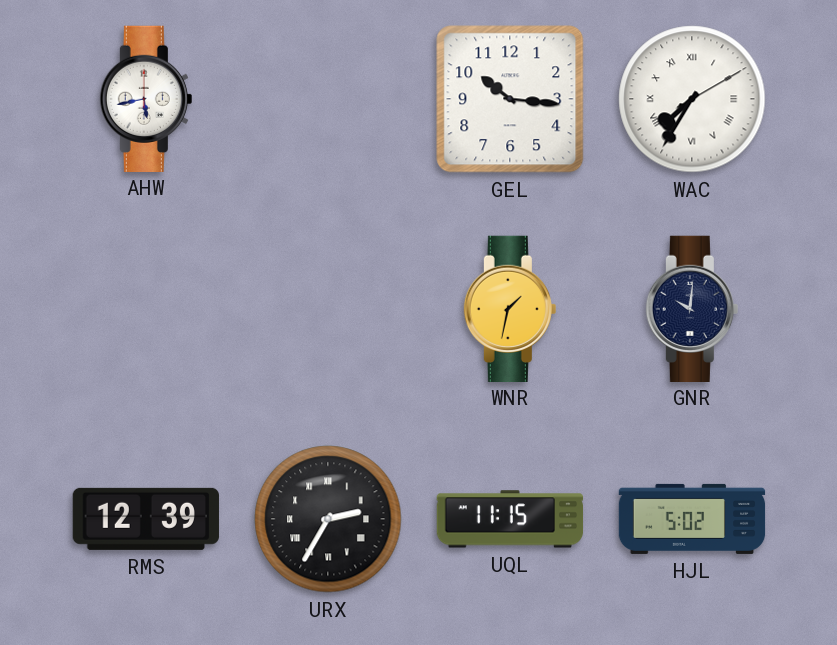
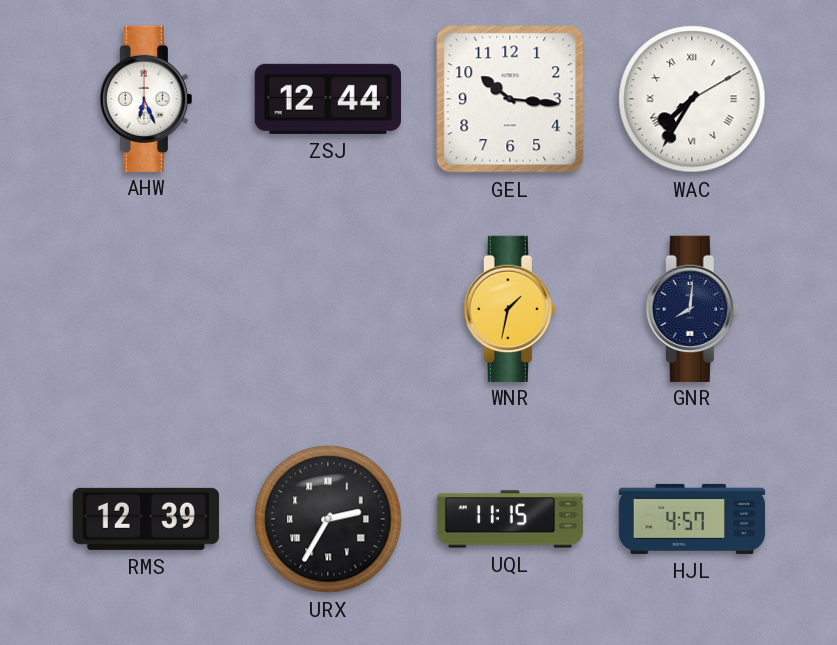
AHW: 5:43 -> 6:26 (146, 98)
ZSJ: none -> 12:44 (328, 99)
GNR: 10:01 -> 8:01 (692, 308)
HJL: 5:02 -> 4:57 (692, 519)
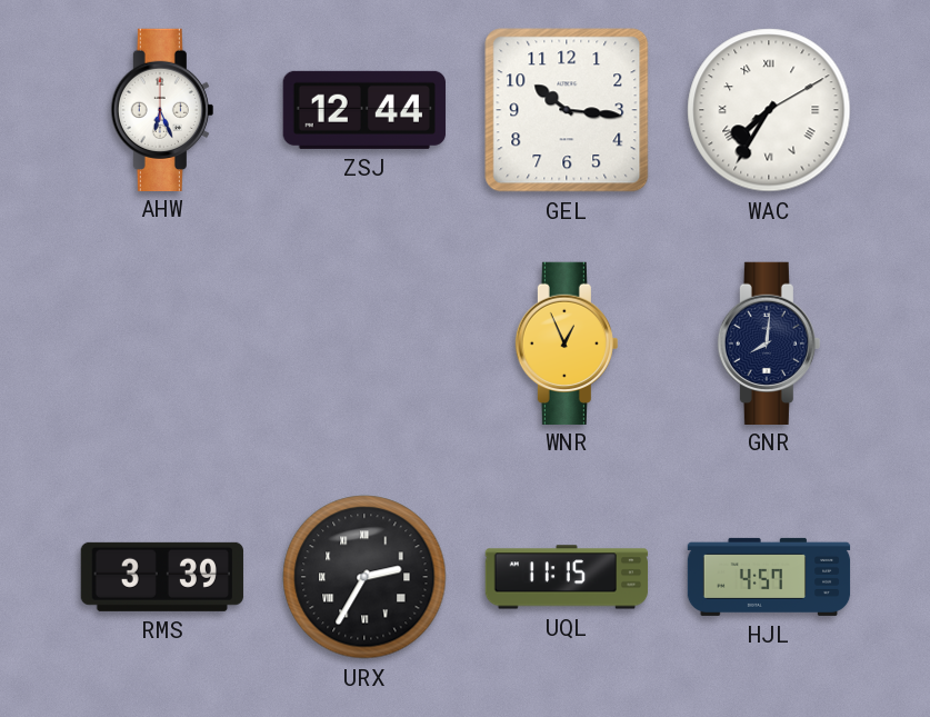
WNR: 1:32 -> 12:56 (567, 342)
RMS: 12:39 -> 3:39 (162, 577)
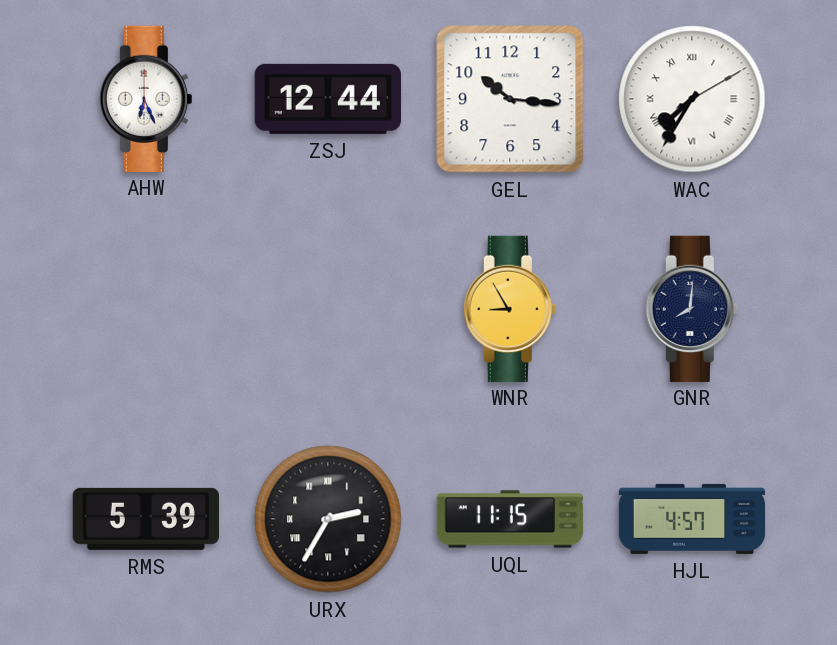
WNR: 12:56 -> 8:55 (510, 308)
RMS: 3:39 -> 5:39 (146, 519)
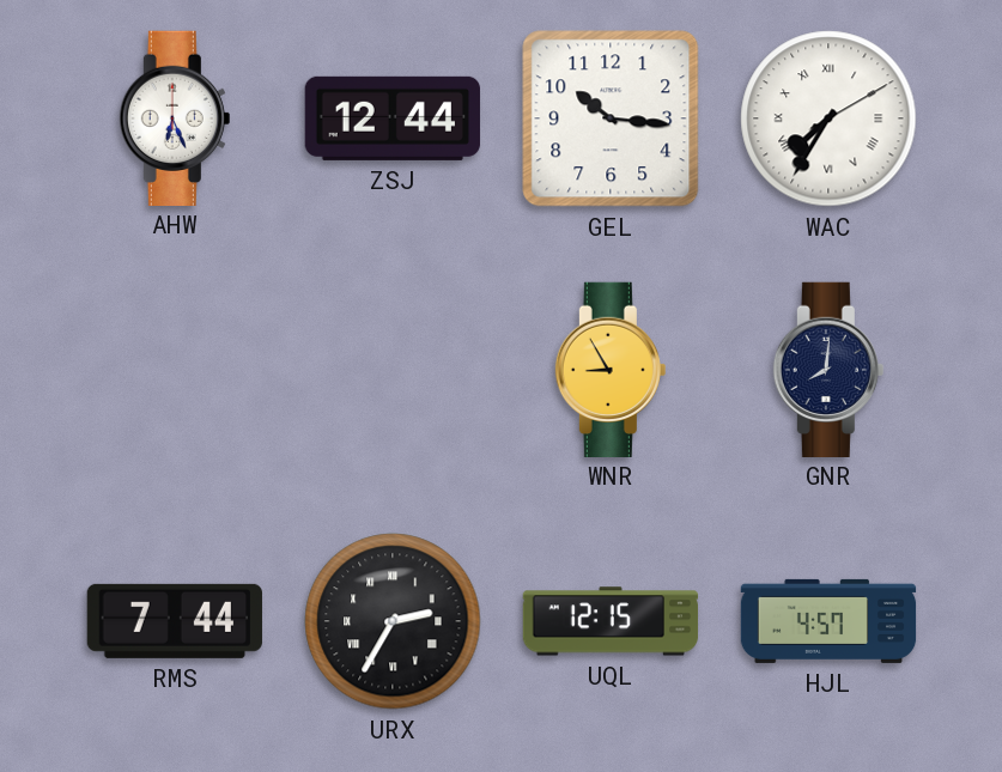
RMS: 5:39 -> 7:44 (175, 621)
UQL: 11:15 -> 12:15 (611, 621)
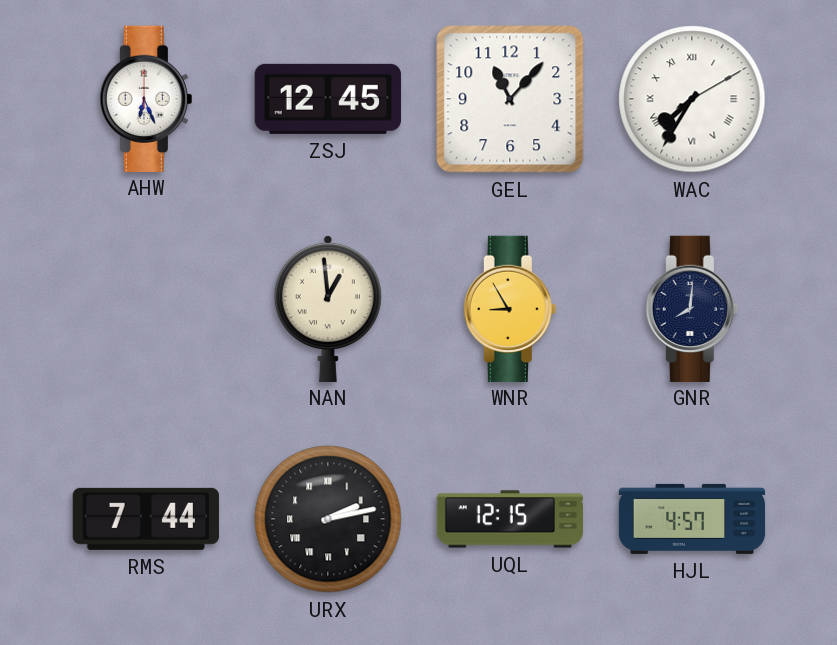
ZSJ: 12:44 -> 12:45 (328, 99)
GEL: 10:16 -> 11:07 (510, 99)
NAN: none -> 12:59 (328, 308)
URX: 2:35 -> 2:13 (328, 519)
